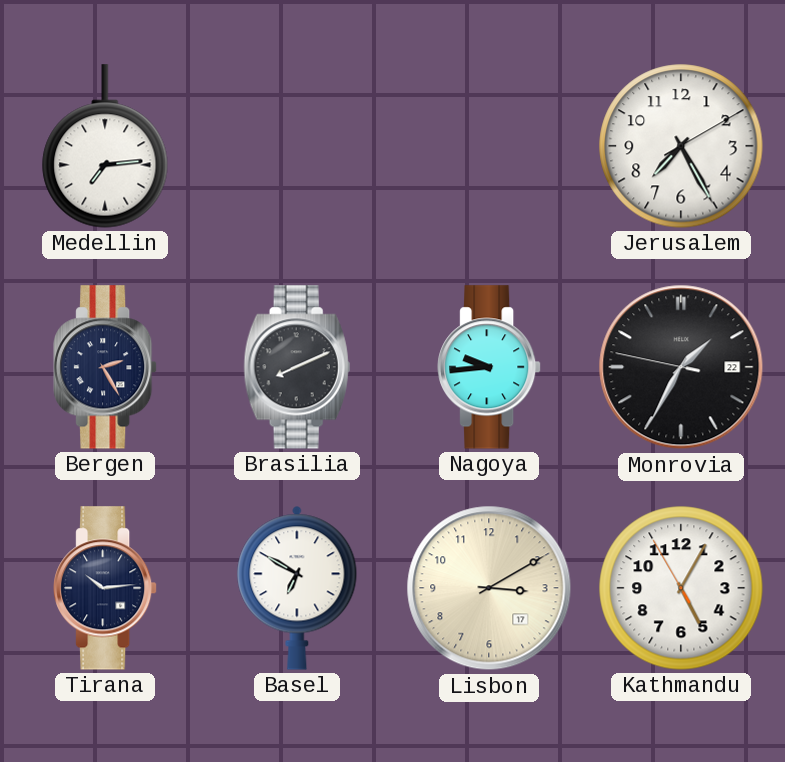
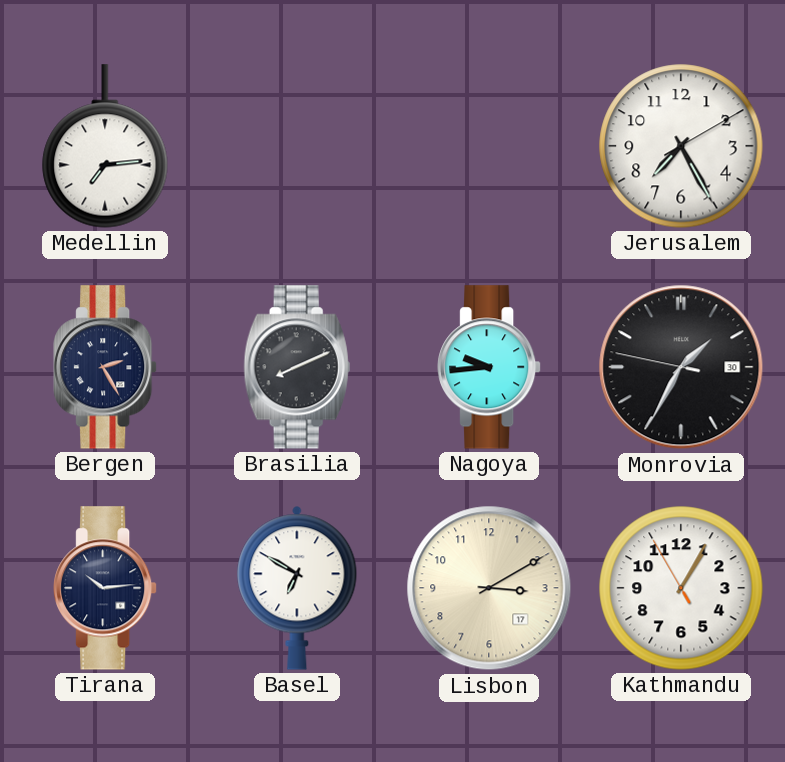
Monrovia date: 22 -> 30 (681, 367)
Kathmandu: 5:04 -> 1:04 (681, 588)
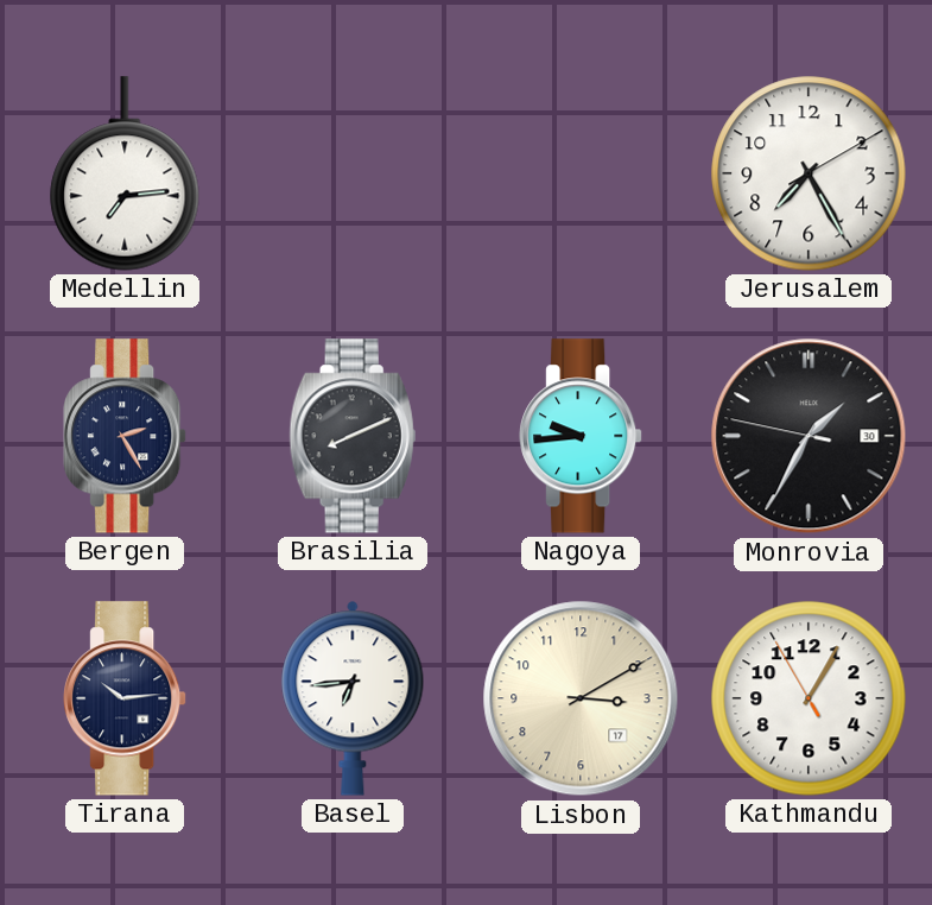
Basel: 6:50 -> 6:44 (353, 698)
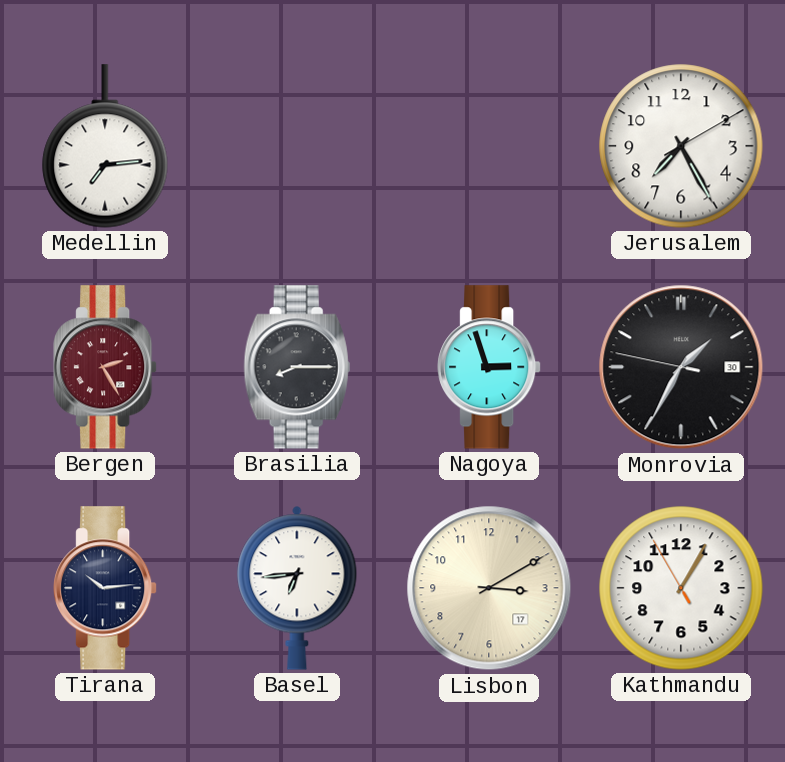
Bergen dial: navy -> burgundy (106, 367)
Brasilia: 8:11 -> 8:15 (297, 367)
Nagoya: 9:44 -> 2:57 (490, 367)
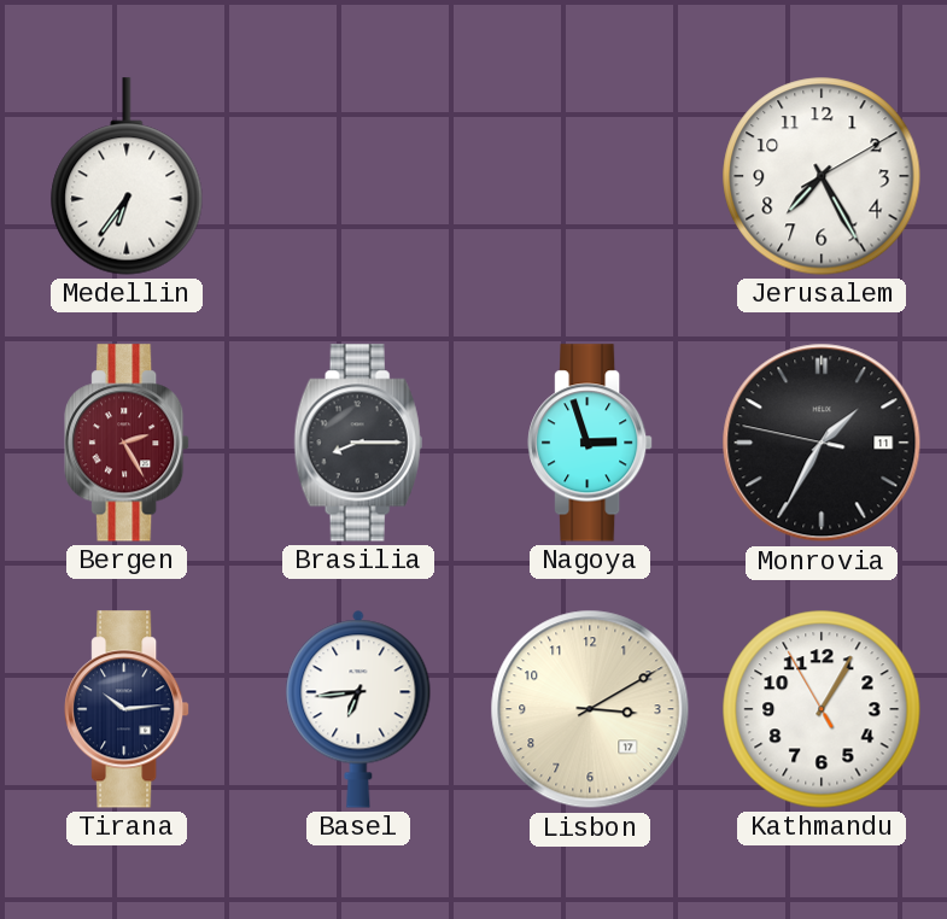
Medellin: 7:14 -> 6:36 (127, 176)
Monrovia date: 30 -> 11 (822, 443)
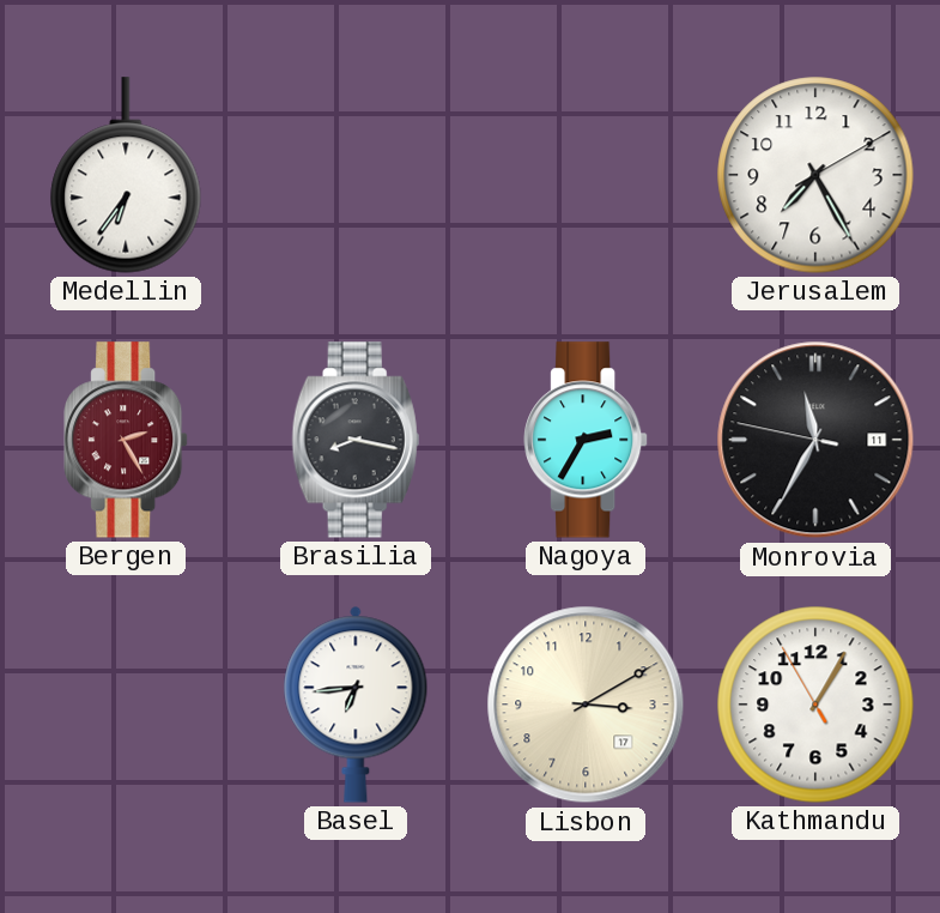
Brasilia: 8:15 -> 8:17 (356, 440)
Nagoya: 2:57 -> 2:35 (587, 440)
Monrovia: 1:34 -> 11:34 (815, 440)
Tirana: 10:14 -> none (128, 709)
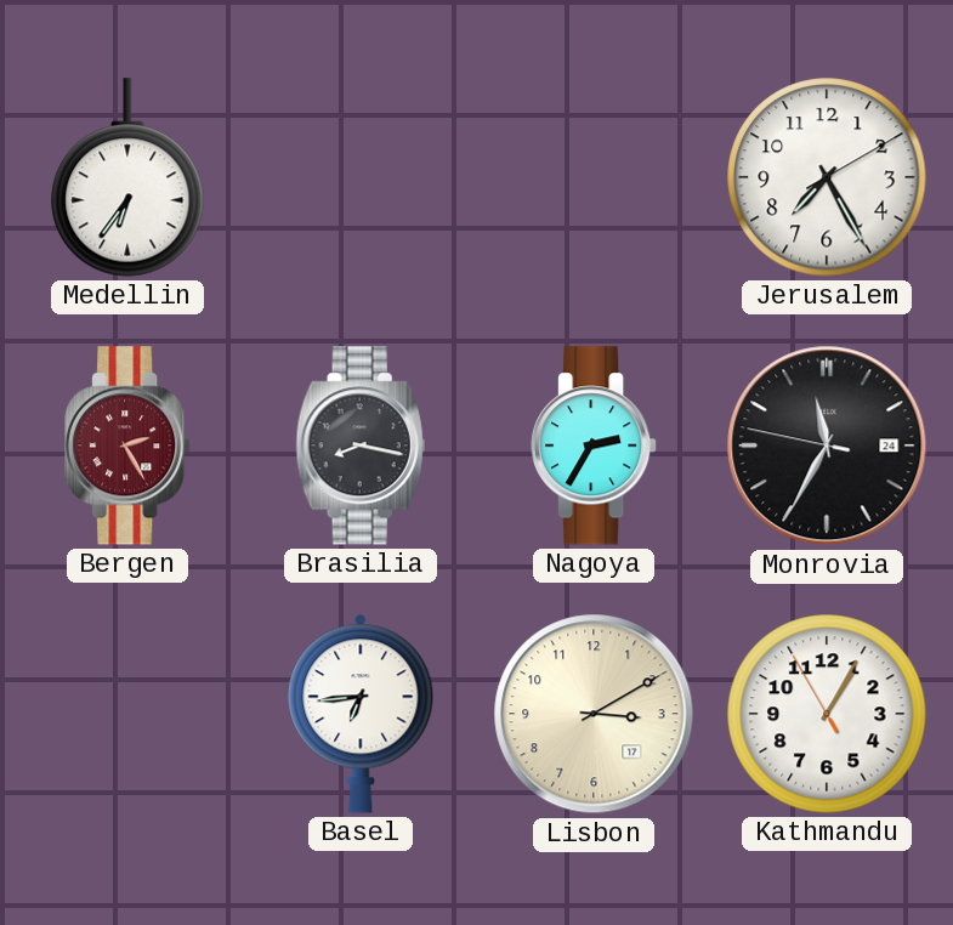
Monrovia date: 11 -> 24 (827, 446)
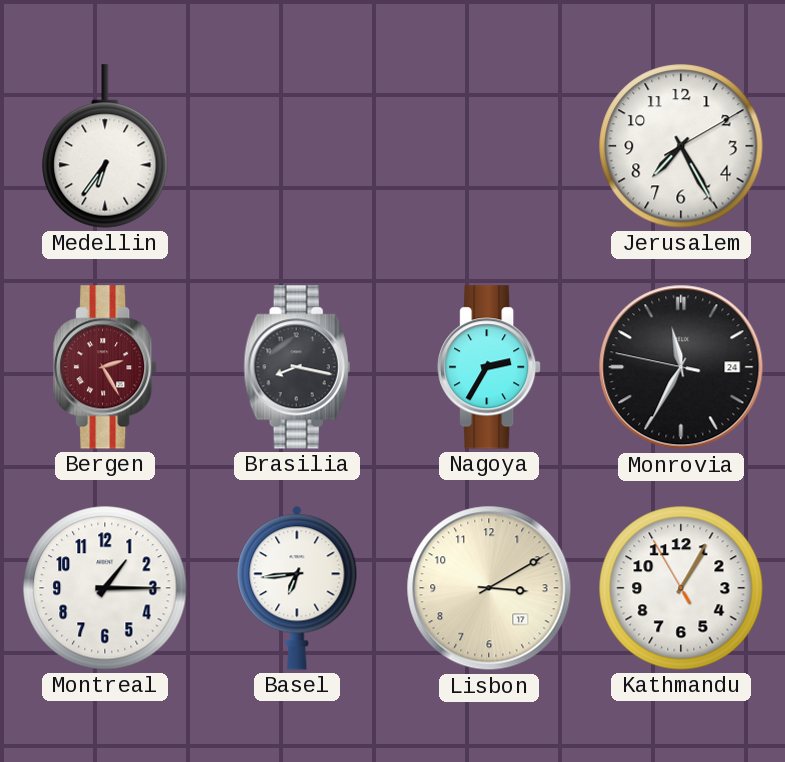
Montreal: none -> 1:15 (105, 588)
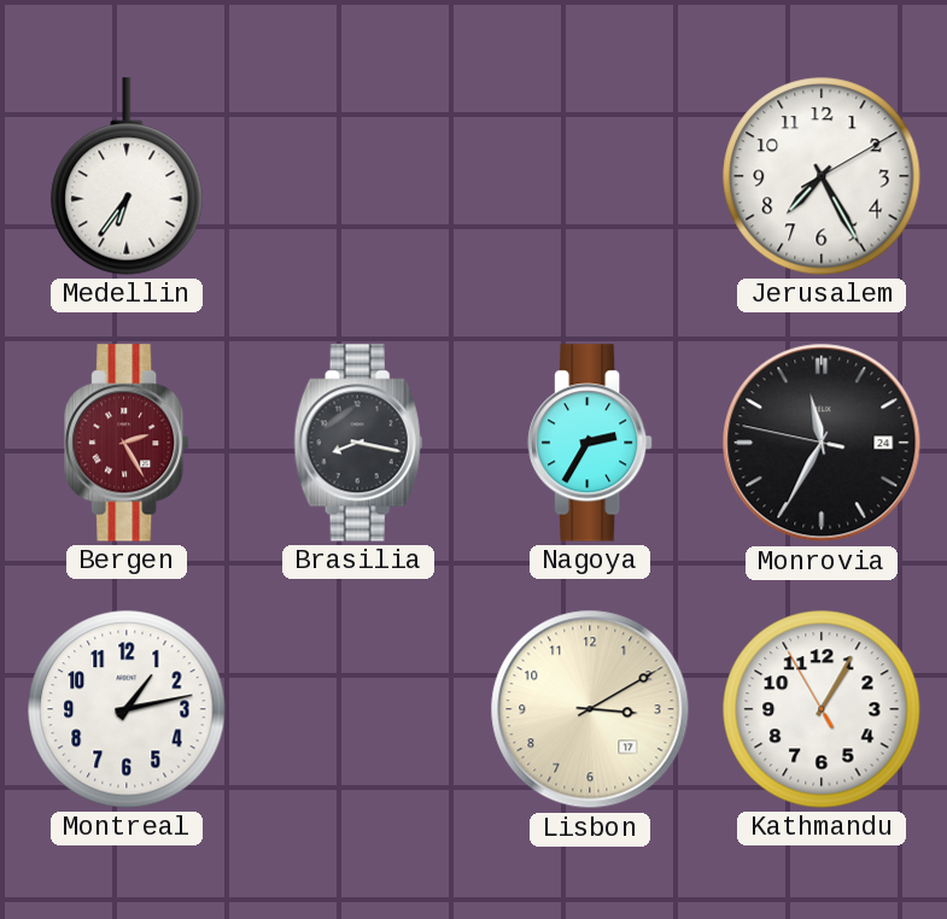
Montreal: 1:15 -> 1:13 (127, 709)
Basel: 6:44 -> none (297, 588)
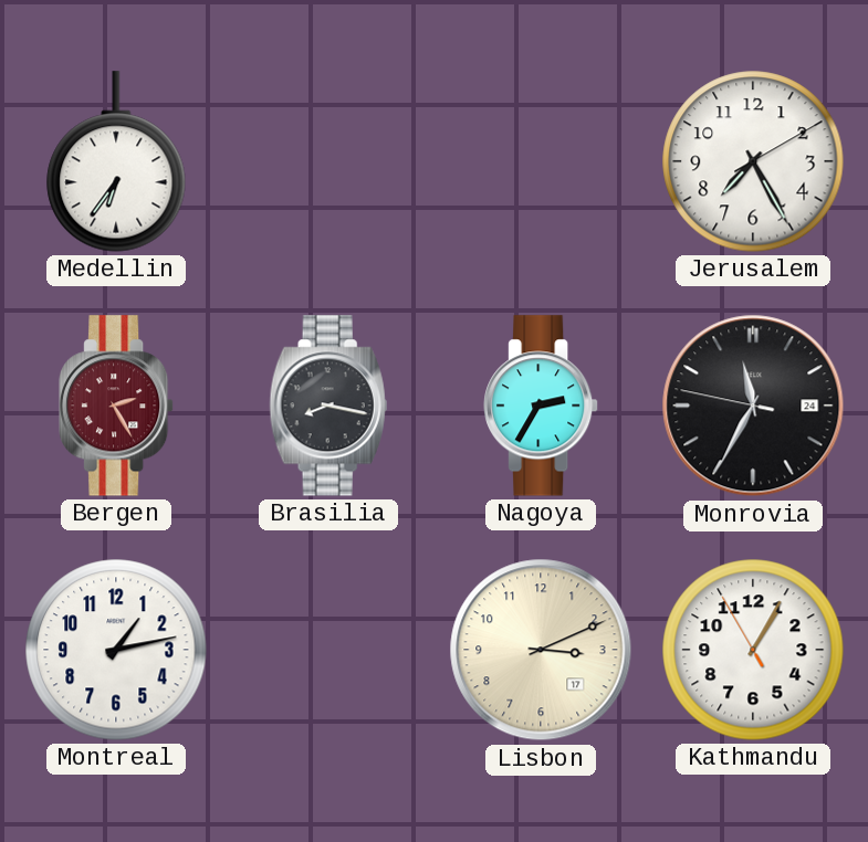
Lisbon: 3:10 -> 3:11 (541, 650)
